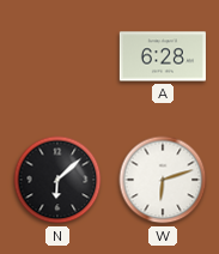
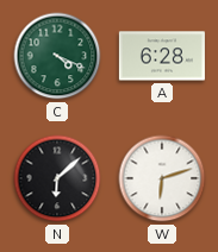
C: none -> 4:19 (57, 56)
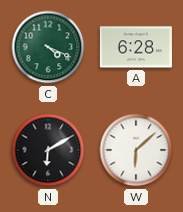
N: 6:08 -> 6:10 (48, 150)
W: 6:12 -> 6:08 (136, 150)
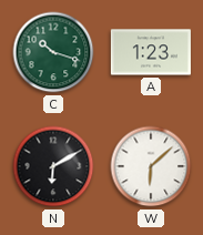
C: 4:19 -> 10:18 (53, 52)
A: 6:28 -> 1:23 (151, 52)
